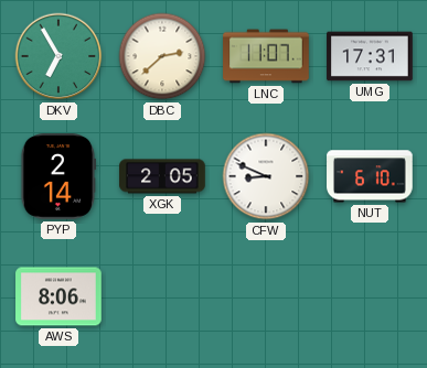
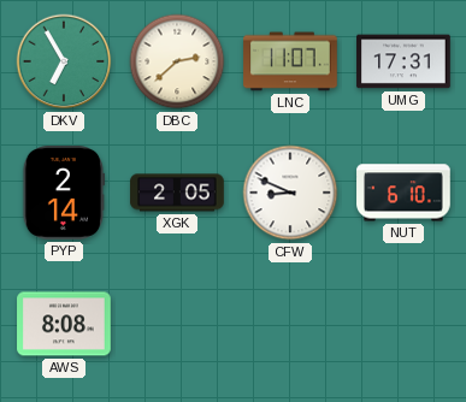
AWS: 8:06 -> 8:08 (64, 324)
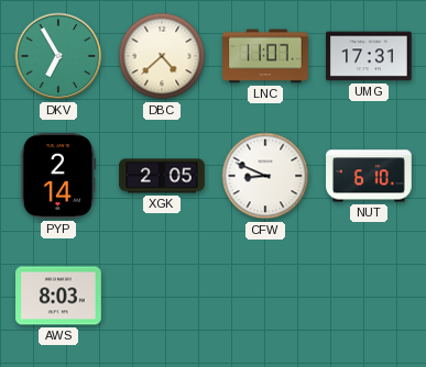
DBC: 2:38 -> 4:38 (162, 56)
AWS: 8:08 -> 8:03 (58, 296)
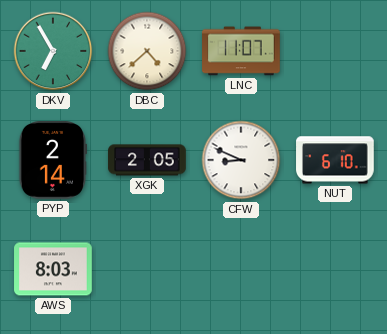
UMG: 17:31 -> none (369, 56)
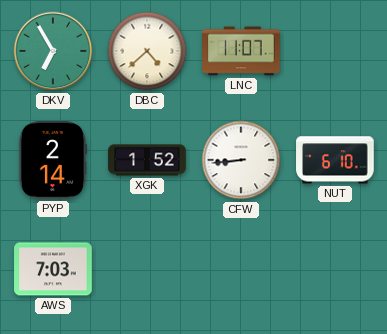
XGK: 2:05 -> 1:52 (147, 160)
CFW: 8:49 -> 8:44 (241, 160)
AWS: 8:03 -> 7:03 (53, 269)
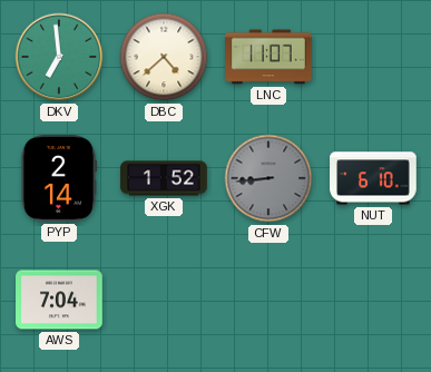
DKV: 6:55 -> 6:59 (59, 57)
CFW dial: white -> grey (268, 178)
AWS: 7:03 -> 7:04 (59, 300)
